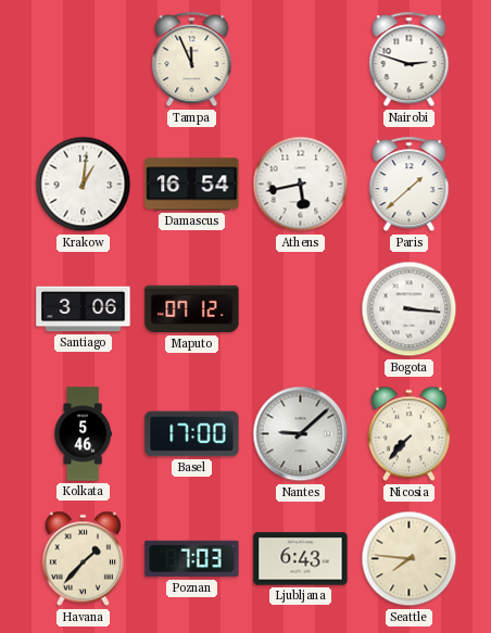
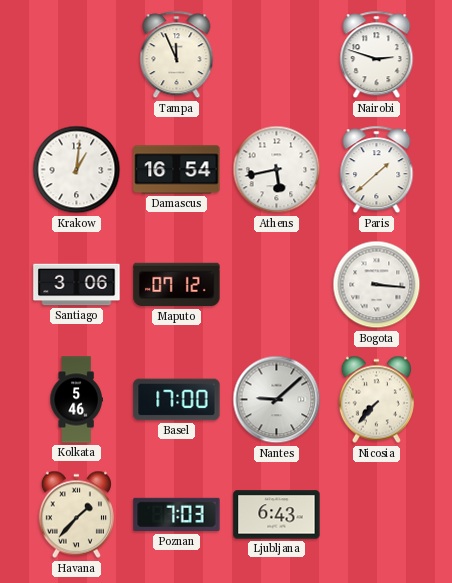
Seattle: 7:46 -> none (410, 559)
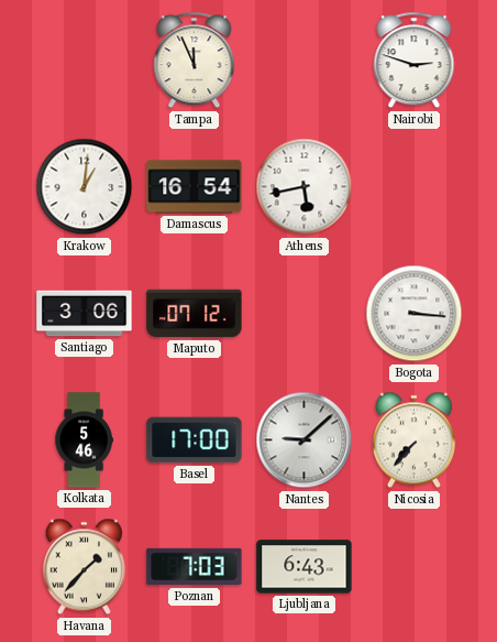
Paris: 1:38 -> none (377, 170)
